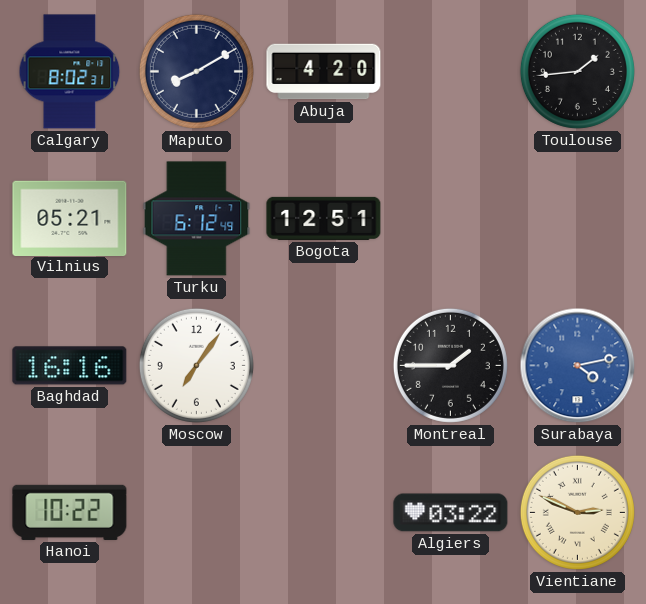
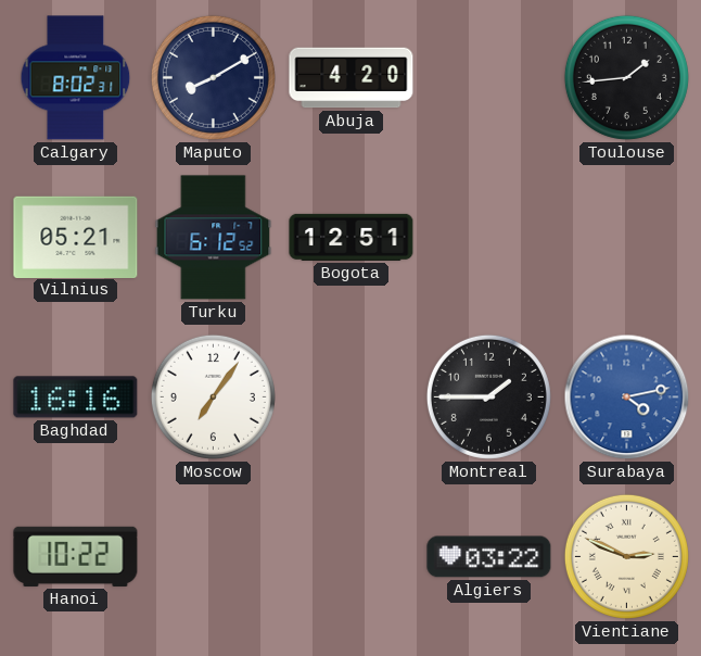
Turku: 6:12:49 -> 6:12:52 (214, 238)
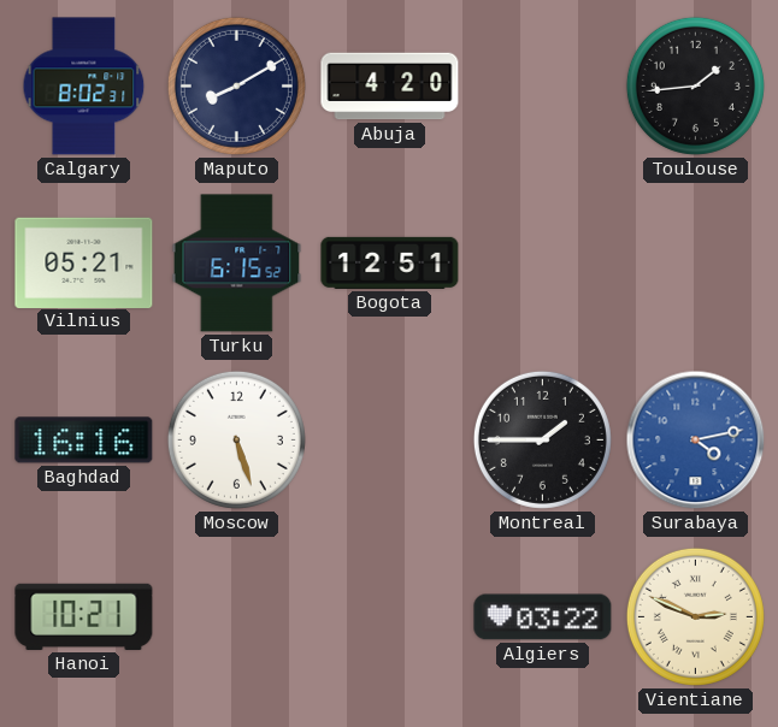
Turku: 6:12 -> 6:15 (237, 264)
Moscow: 7:06 -> 5:27 (236, 439)
Hanoi: 10:22 -> 10:21 (84, 616)
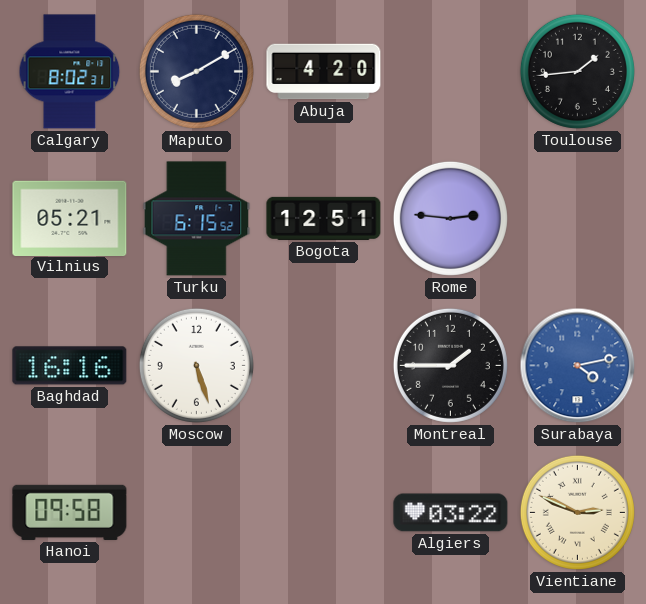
Rome: none -> 2:46 (450, 218)
Hanoi: 10:21 -> 09:58 (70, 512)
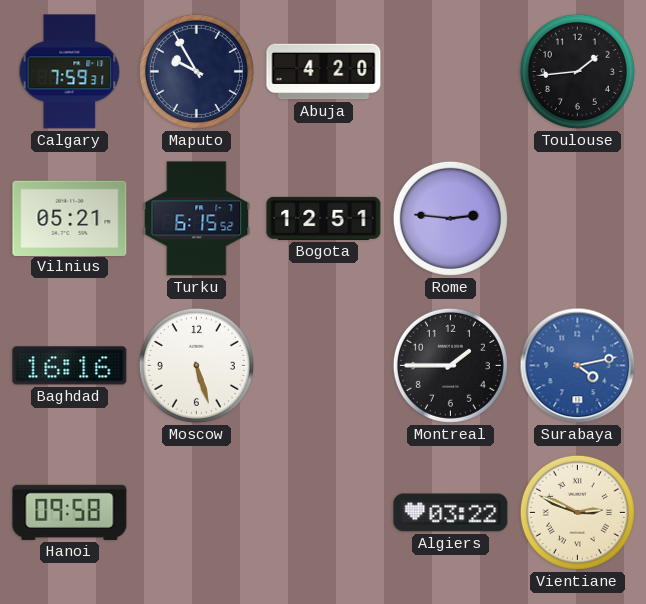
Calgary: 8:02 -> 7:59 (70, 72)
Maputo: 8:10 -> 9:55 (196, 71)
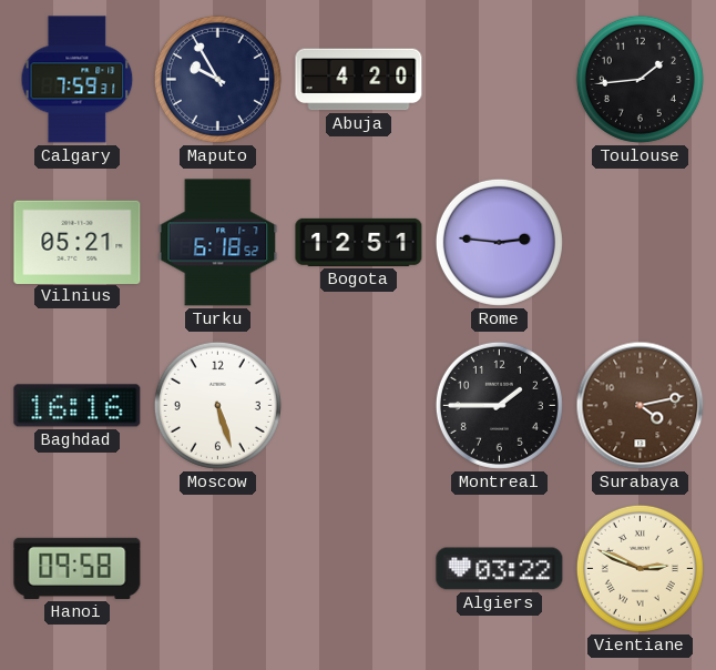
Turku: 6:15 -> 6:18 (218, 243)
Surabaya dial: blue -> brown (641, 406)
